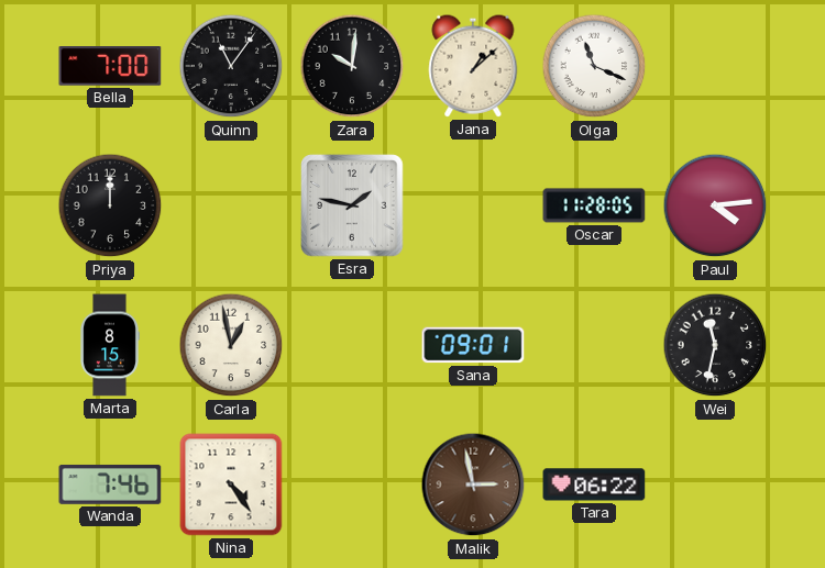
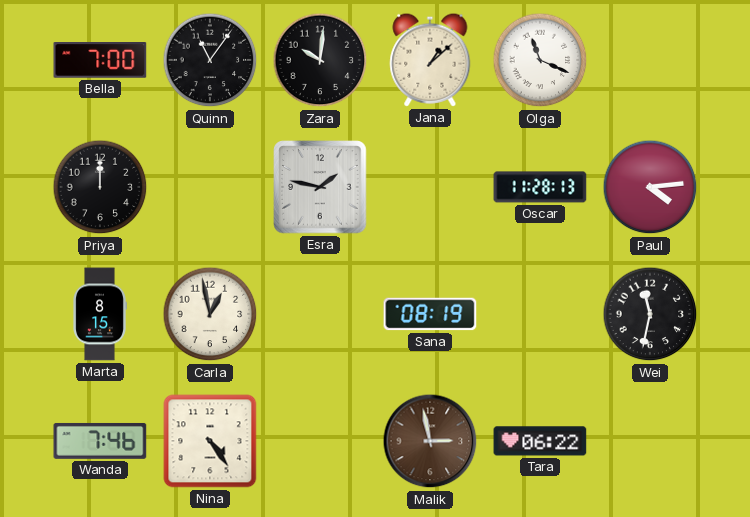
Oscar: 11:28:05 -> 11:28:13 (540, 187)
Sana: 09:01 -> 08:19 (430, 314)
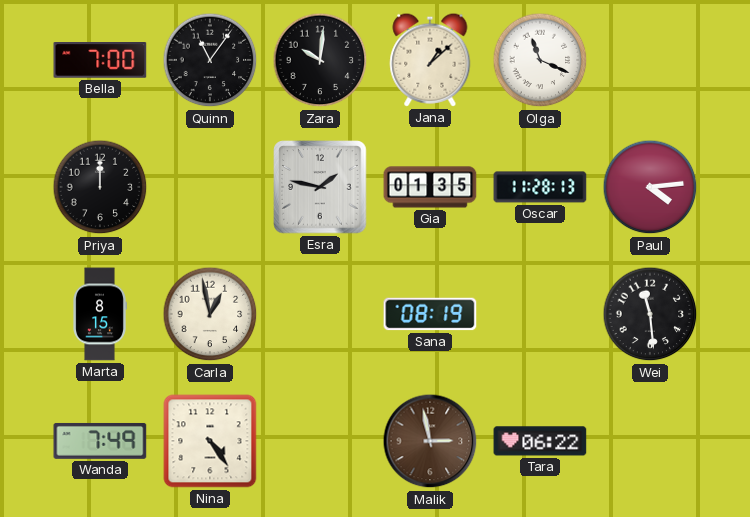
Gia: none -> 01:35 (430, 187)
Wei: 11:32 -> 11:29 (650, 314)
Wanda: 7:46 -> 7:49 (100, 441)
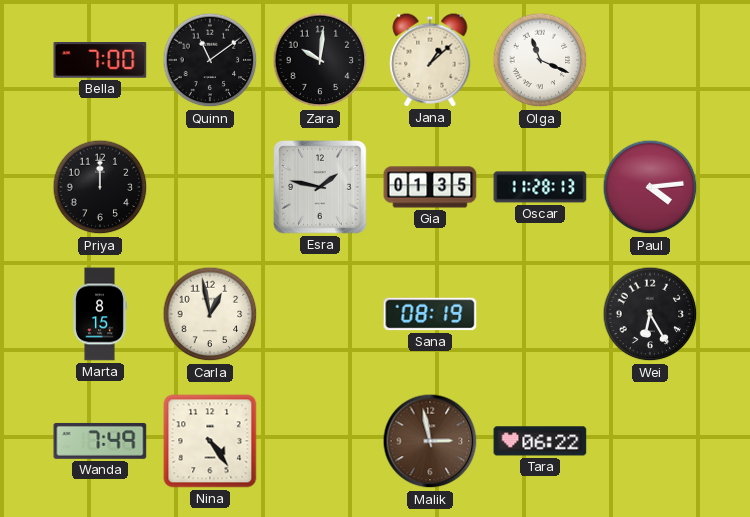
Quinn: 11:06 -> 11:09 (210, 60)
Wei: 11:29 -> 6:25 (650, 314)
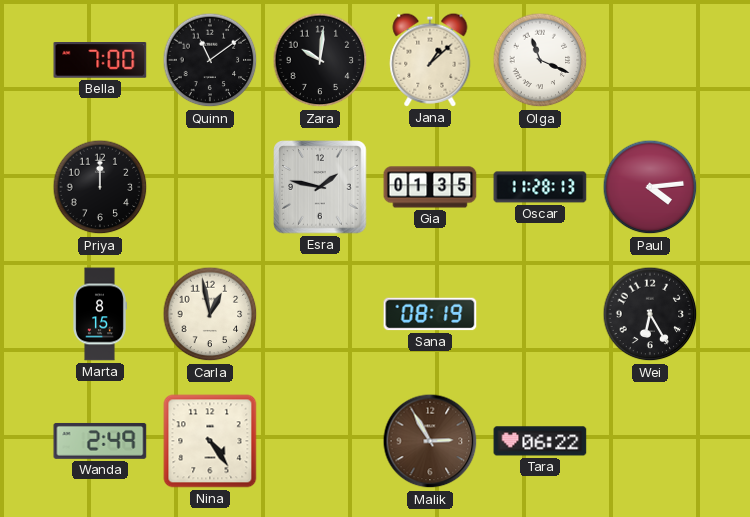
Wanda: 7:49 -> 2:49 (100, 441)
Malik: 2:58 -> 2:55 (430, 441)
